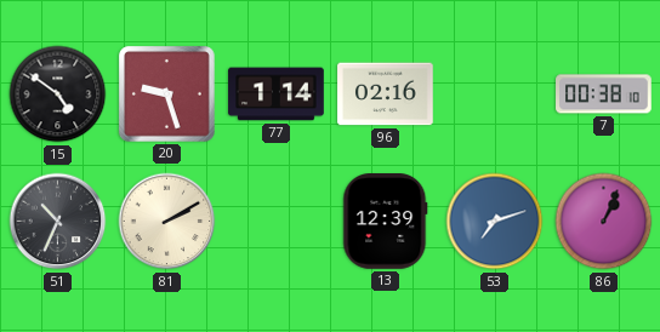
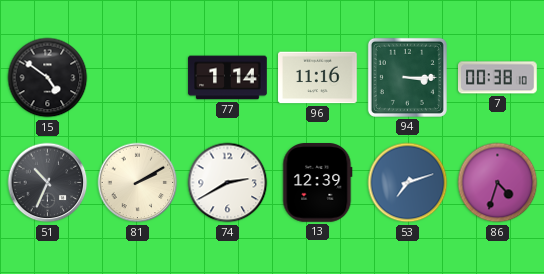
20: 9:27 -> none (167, 95)
96: 02:16 -> 11:16 (318, 78)
94: none -> 3:15 (407, 77)
74: none -> 2:40 (228, 183)
86: 1:04 -> 4:33 (498, 183)
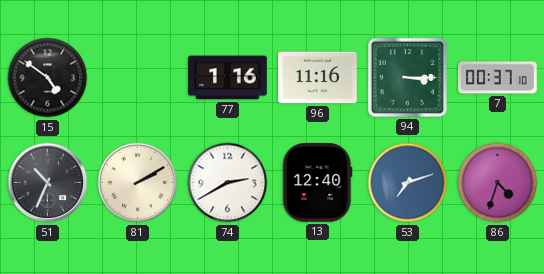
77: 1:14 -> 1:16 (228, 78)
7: 00:38 -> 00:37 (498, 78)
13: 12:39 -> 12:40 (318, 183)
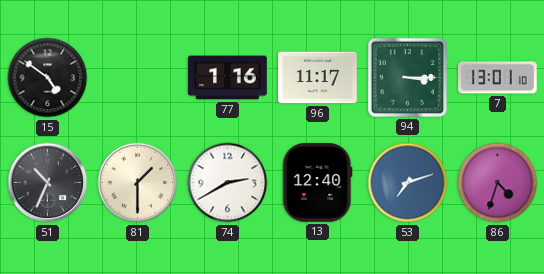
96: 11:16 -> 11:17 (318, 78)
7: 00:37 -> 13:01 (498, 78)
81: 2:10 -> 1:30 (138, 183)
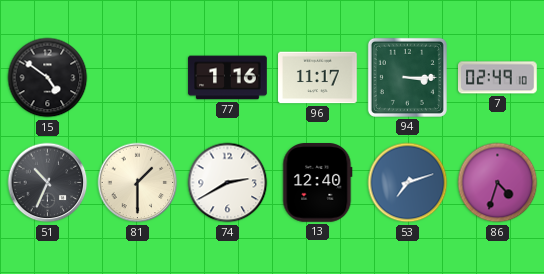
7: 13:01 -> 02:49 (498, 78)
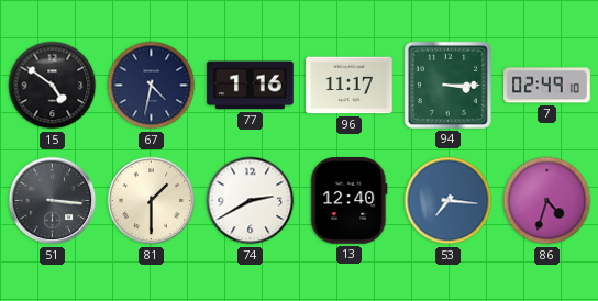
67: none -> 4:32 (152, 86)
51: 10:34 -> 3:16 (53, 201)
53: 7:12 -> 7:16 (449, 201)
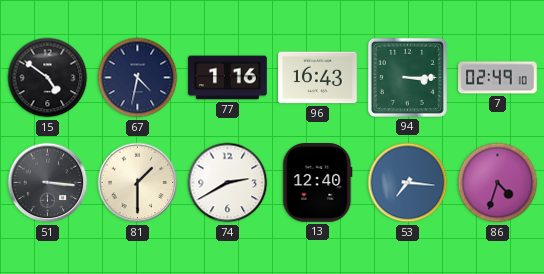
96: 11:17 -> 16:43 (318, 78)
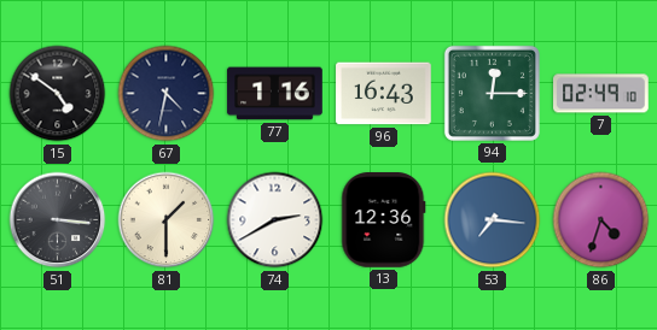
94: 3:15 -> 12:15 (492, 93)
13: 12:40 -> 12:36 (384, 220)
